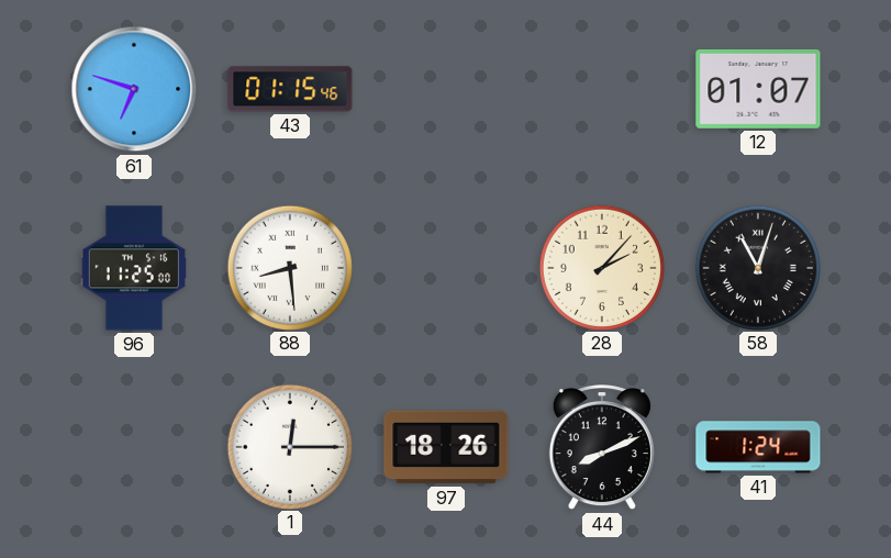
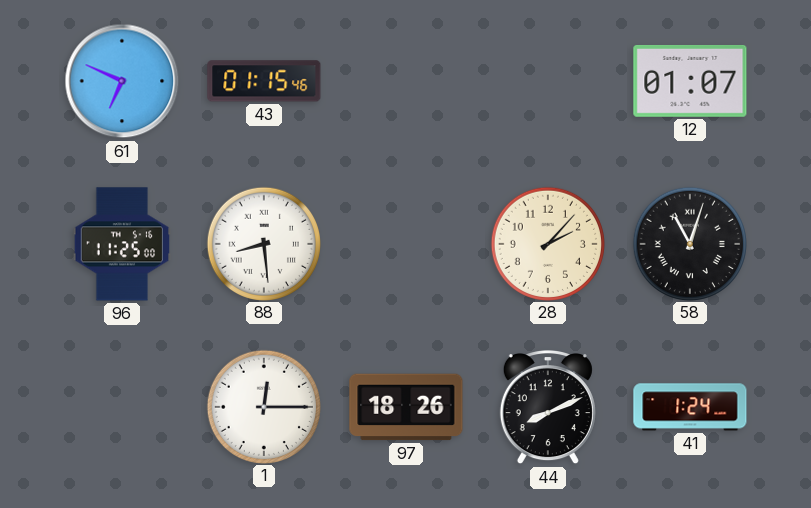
61: 6:48 -> 6:49 (122, 81)
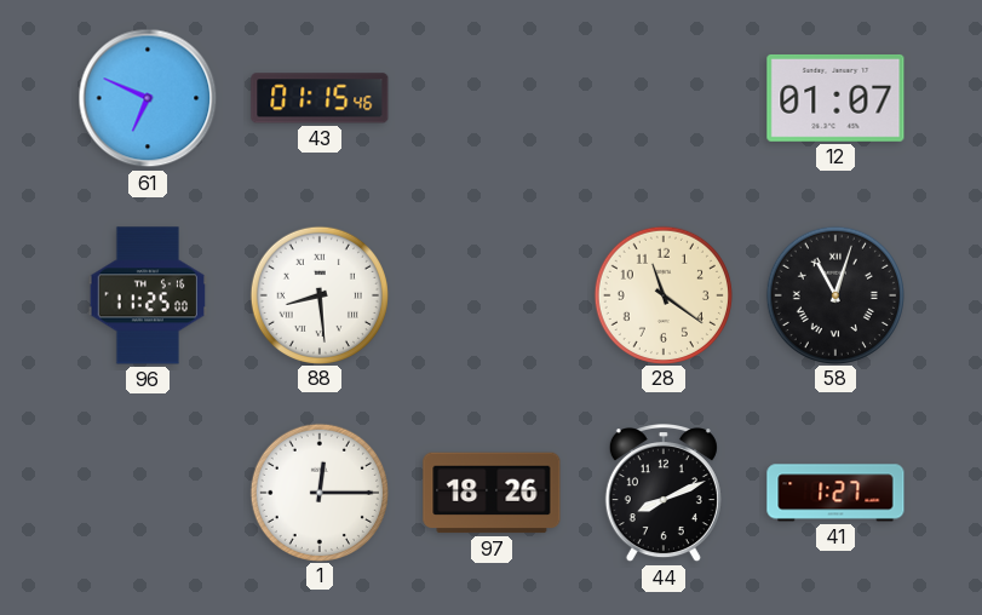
28: 2:07 -> 11:21 (662, 294)
41: 1:24 -> 1:27 (835, 493)
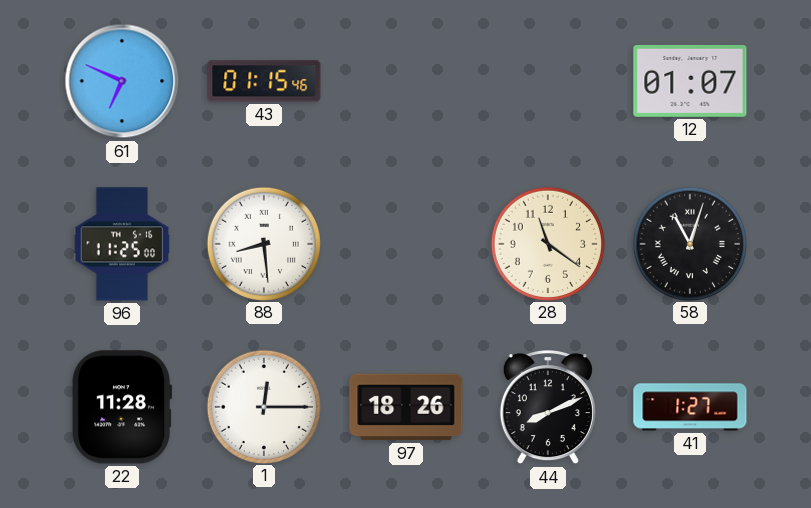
22: none -> 11:28 (122, 407)
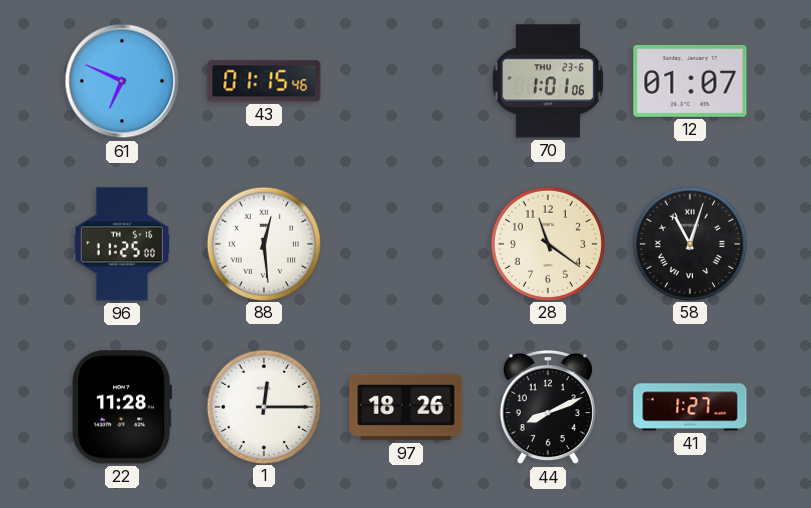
70: none -> 1:01 (548, 81)
88: 8:29 -> 12:29 (263, 243)
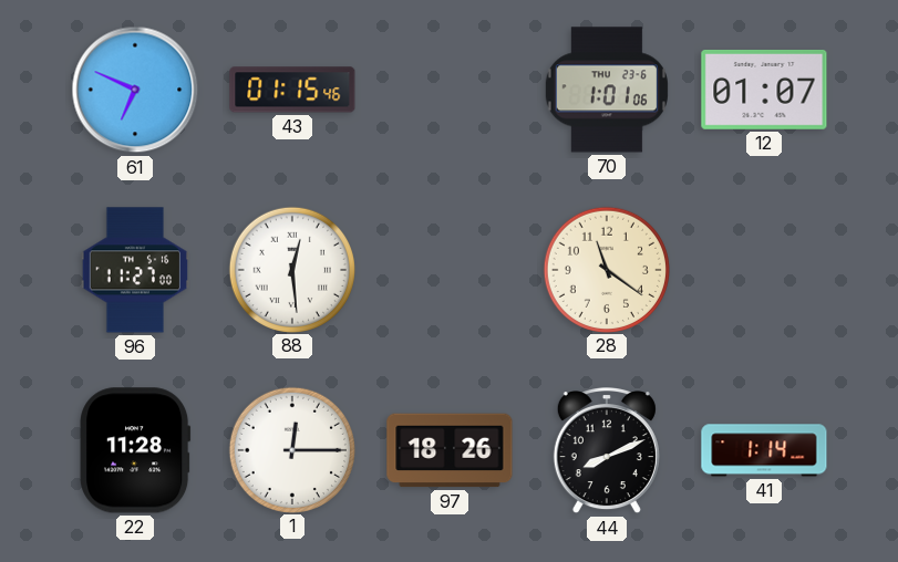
96: 11:25 -> 11:27 (134, 270)
58: 11:03 -> none (689, 243)
41: 1:27 -> 1:14 (764, 450)
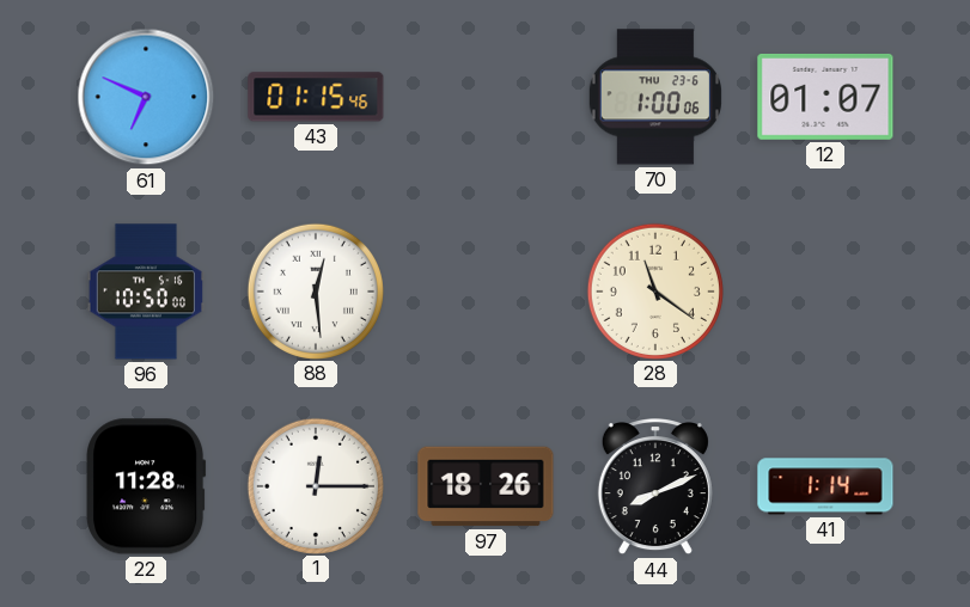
70: 1:01 -> 1:00 (655, 97)
96: 11:27 -> 10:50 (145, 292)
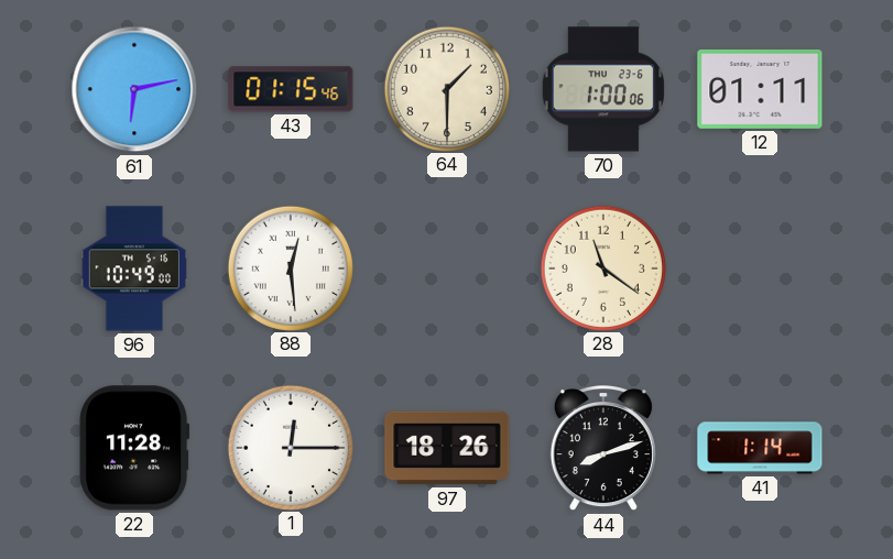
61: 6:49 -> 6:13 (134, 89)
64: none -> 1:30 (446, 88)
12: 01:07 -> 01:11 (760, 89)
96: 10:50 -> 10:49 (133, 268)
44: 8:11 -> 8:12 (603, 449)
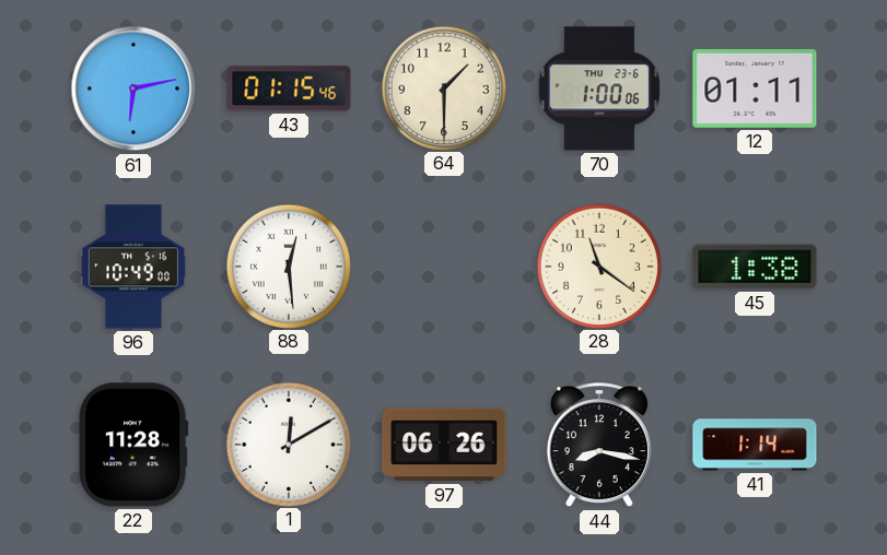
45: none -> 1:38 (755, 267)
1: 12:15 -> 12:10 (288, 444)
97: 18:26 -> 06:26 (444, 445)
44: 8:12 -> 8:17 (599, 446)
